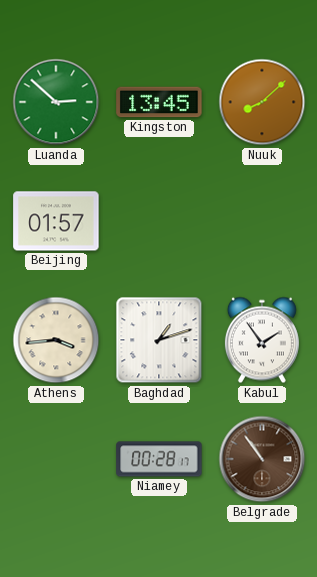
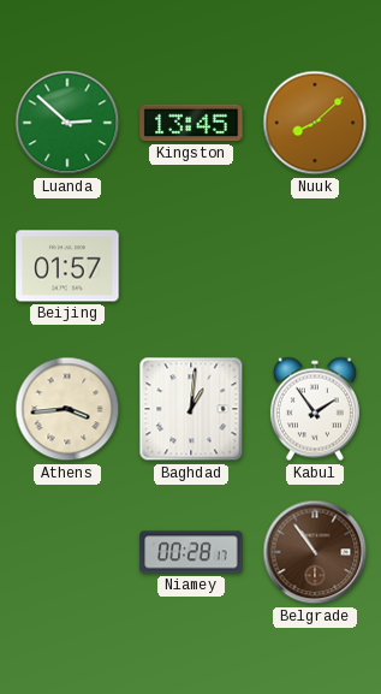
Baghdad: 1:12 -> 1:01 (191, 409)
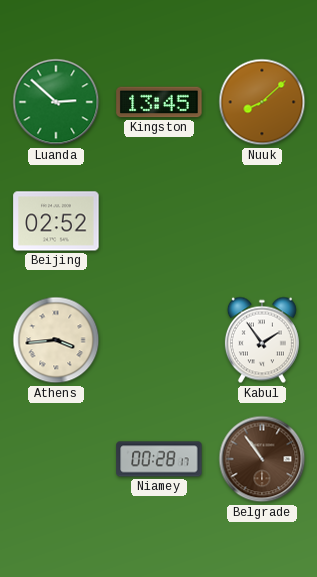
Beijing: 01:57 -> 02:52 (56, 221)
Baghdad: 1:01 -> none (191, 409)
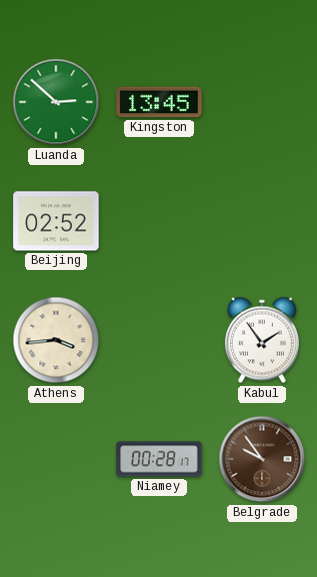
Nuuk: 8:08 -> none (262, 102)
Belgrade: 10:54 -> 9:54 (262, 459)
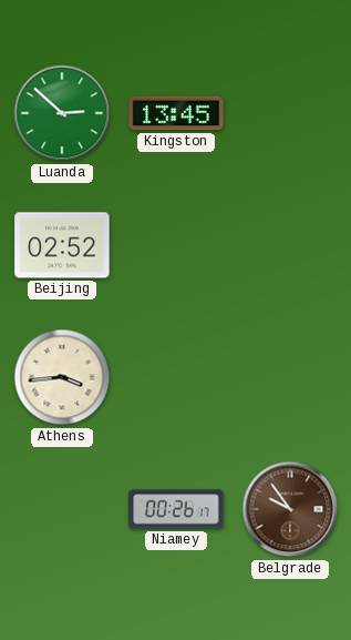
Kabul: 1:54 -> none (262, 340)
Niamey: 00:28 -> 00:26 (176, 509)
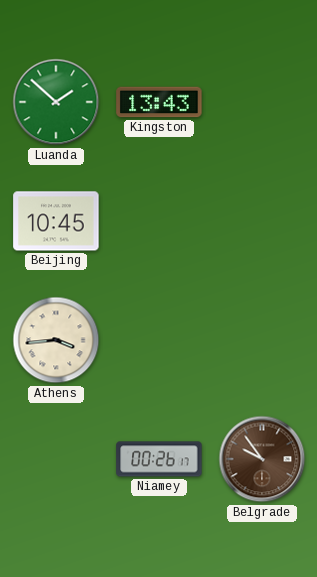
Luanda: 2:52 -> 1:52 (56, 102)
Kingston: 13:45 -> 13:43 (159, 102)
Beijing: 02:52 -> 10:45 (56, 221)
